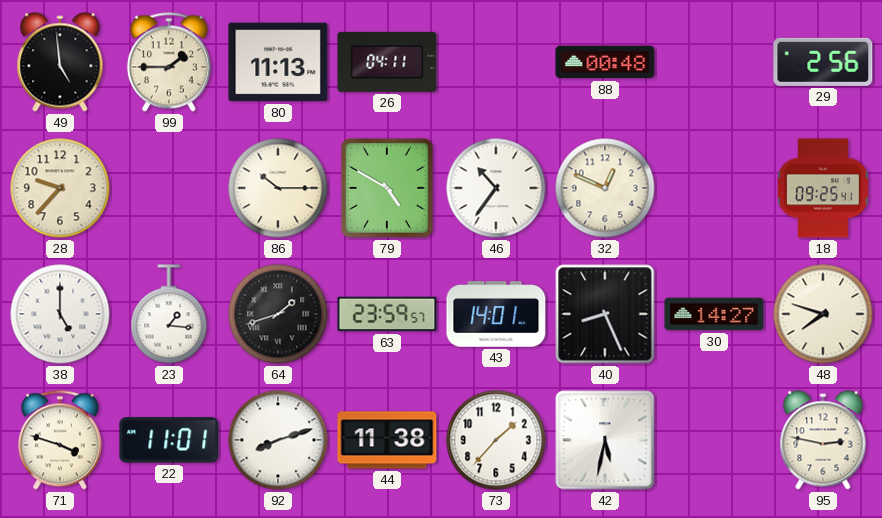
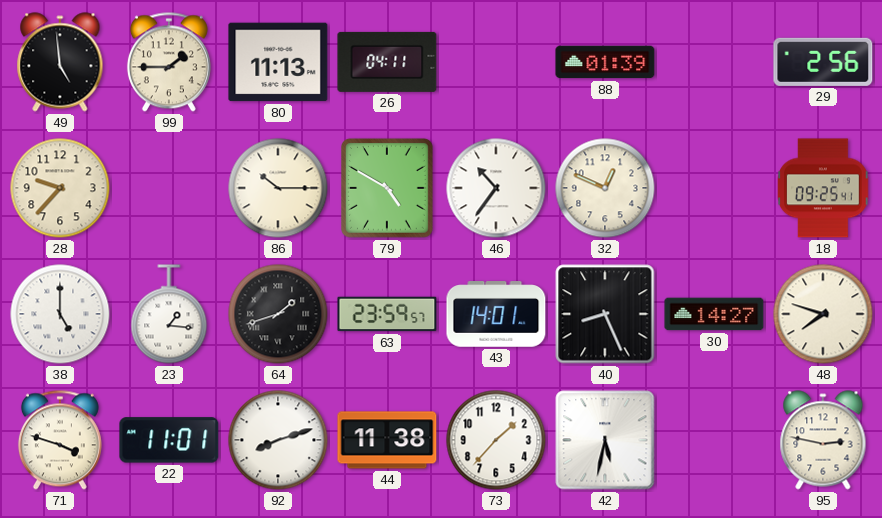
88: 00:48 -> 01:39 (605, 62)
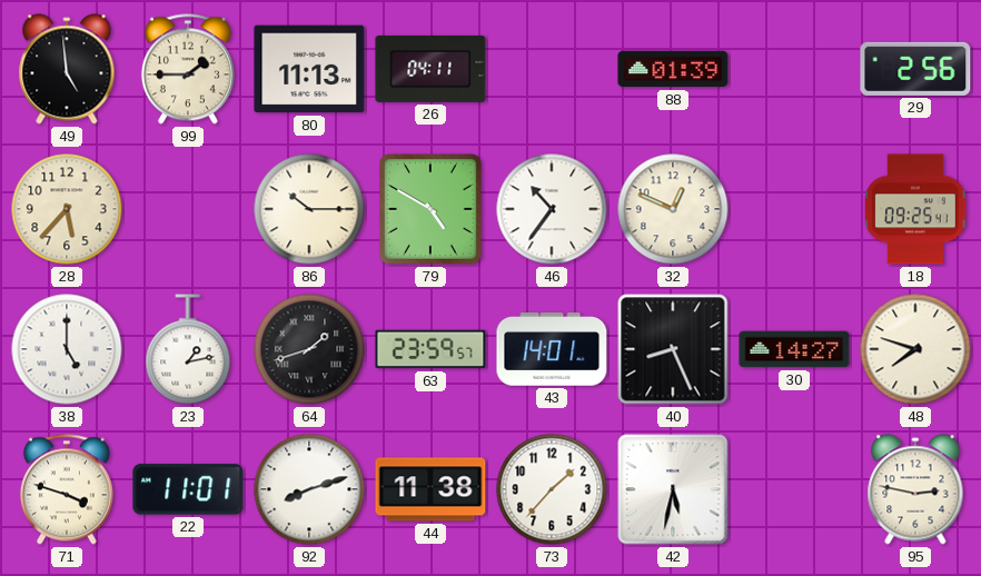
28: 9:37 -> 5:37 (67, 209)
23: 1:16 -> 1:13 (188, 349)
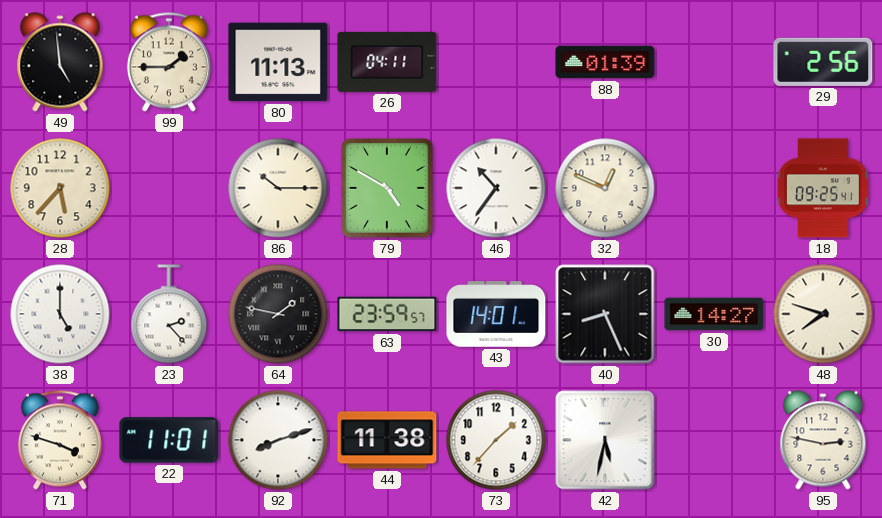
23: 1:13 -> 2:23 (169, 314)
64: 1:42 -> 1:47 (278, 314)
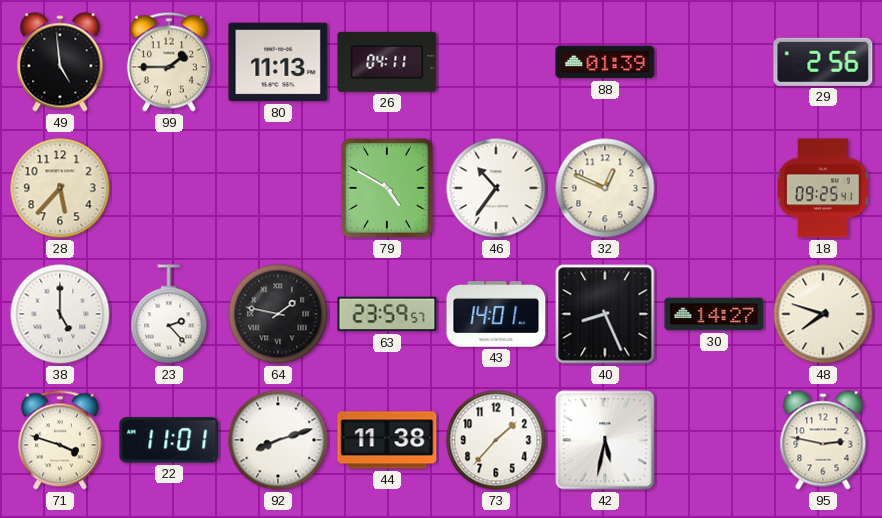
86: 10:15 -> none (278, 188)
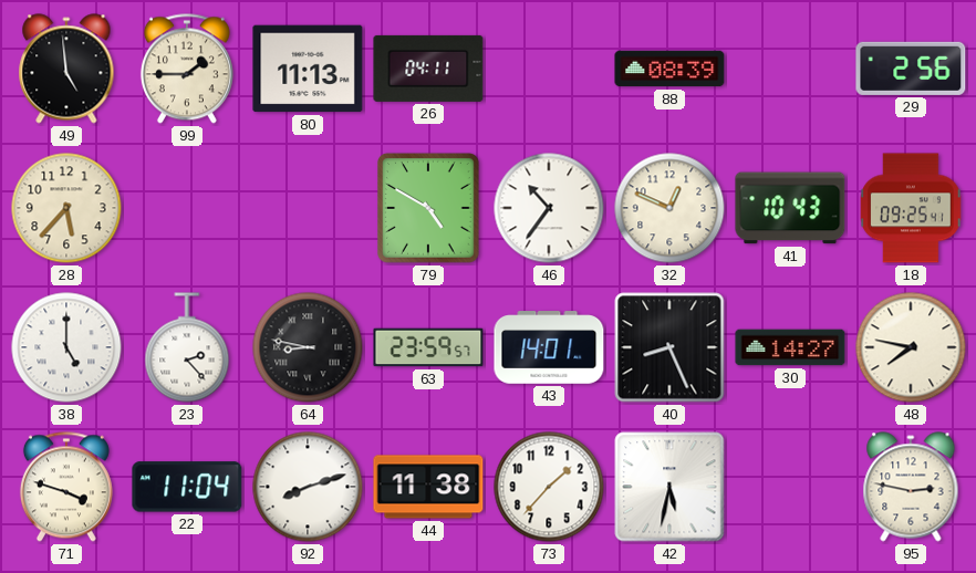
88: 01:39 -> 08:39 (669, 69)
41: none -> 10:43 (790, 208)
64: 1:47 -> 8:47 (308, 347)
48: 7:48 -> 7:47 (911, 347)
22: 11:01 -> 11:04 (187, 487)
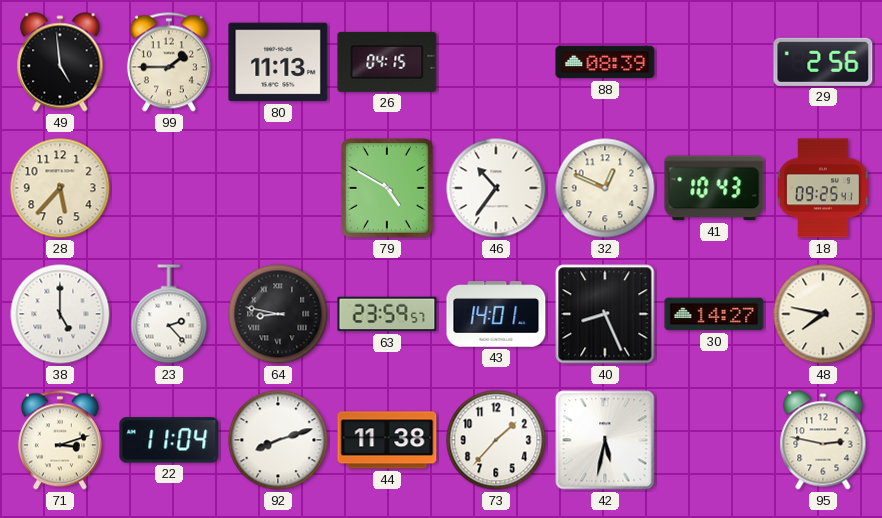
26: 04:11 -> 04:15 (387, 62)
71: 3:48 -> 3:12 (60, 440)
